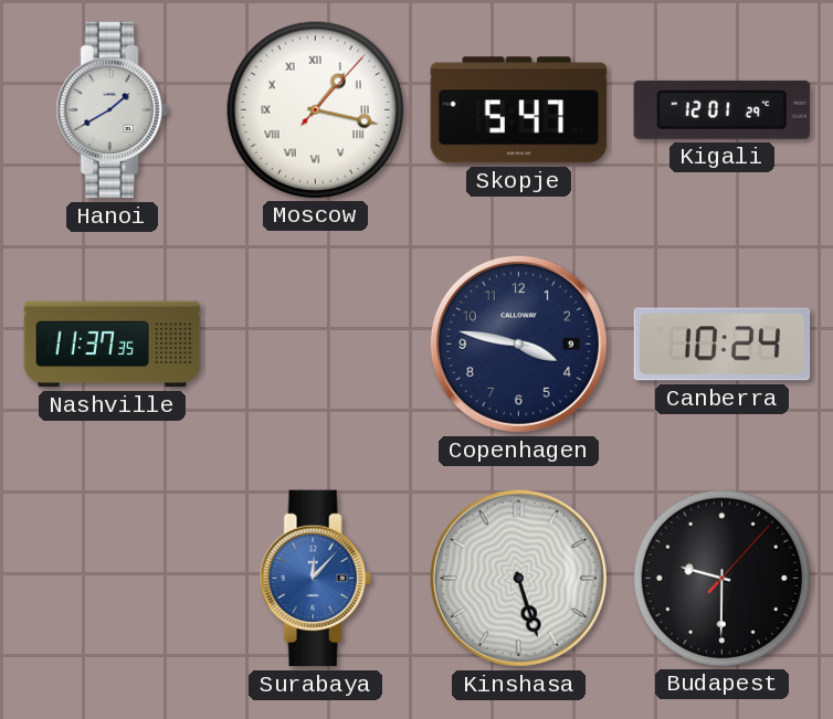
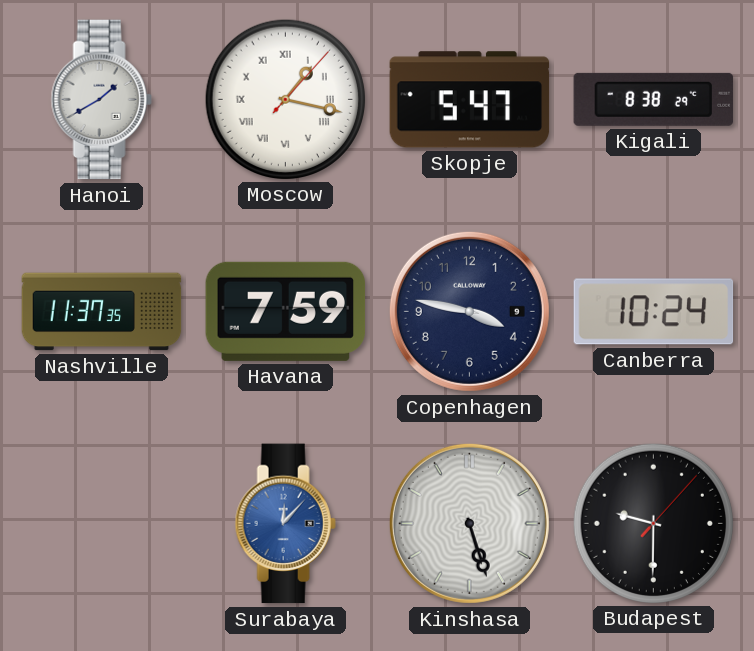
Kigali: 12:01 -> 8:38 (654, 99)
Havana: none -> 7:59 (286, 311)
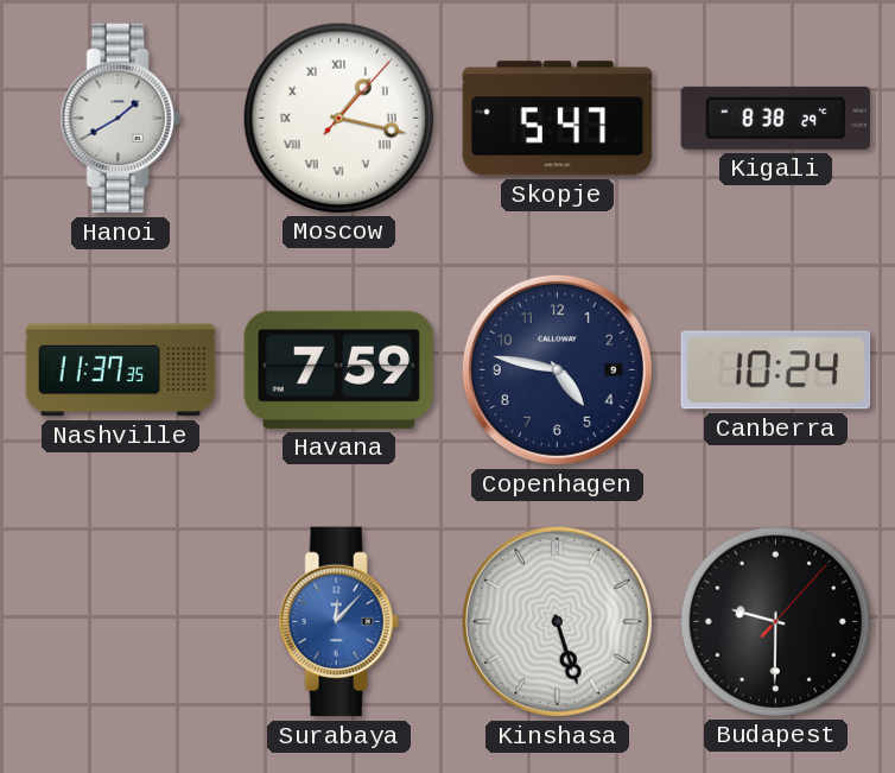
Copenhagen: 3:47 -> 4:47 (557, 369)
